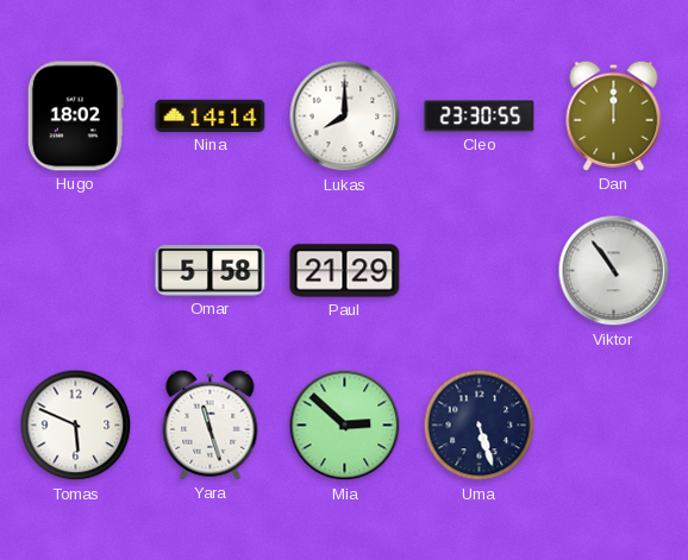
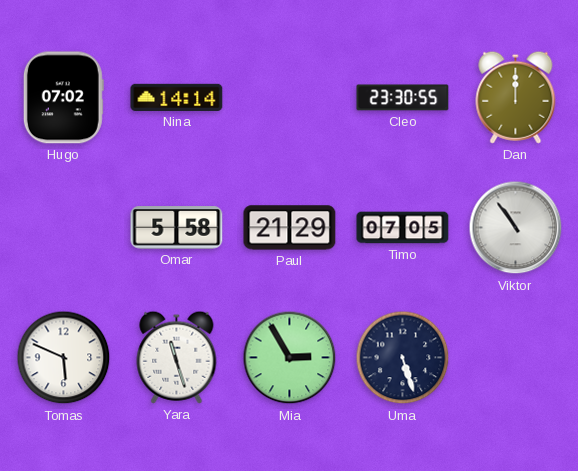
Hugo: 18:02 -> 07:02 (63, 98)
Lukas: 8:00 -> none (345, 117)
Timo: none -> 07:05 (403, 228)
Mia: 2:52 -> 2:55 (290, 358)
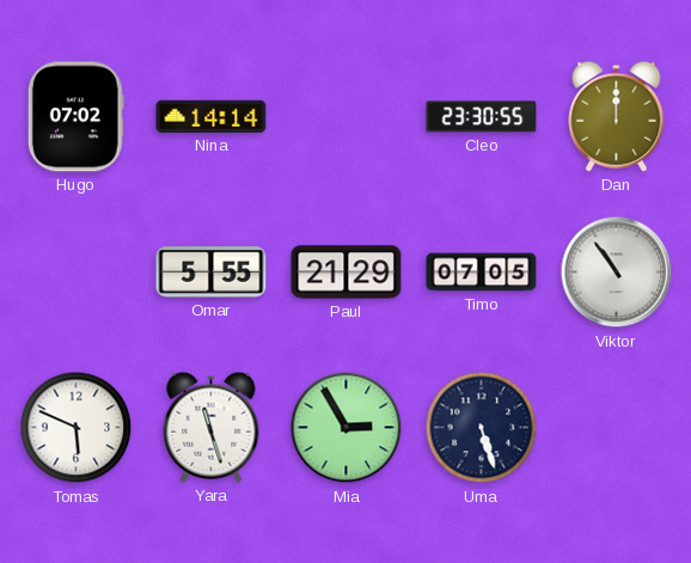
Omar: 5:58 -> 5:55 (212, 273)
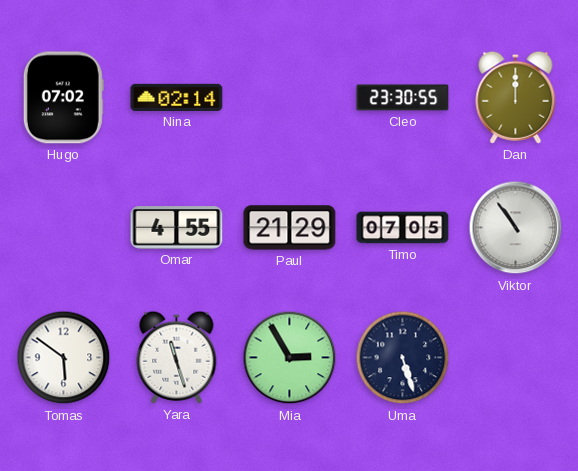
Nina: 14:14 -> 02:14 (177, 97)
Omar: 5:55 -> 4:55 (177, 228)
Tomas: 5:49 -> 5:51 (64, 358)
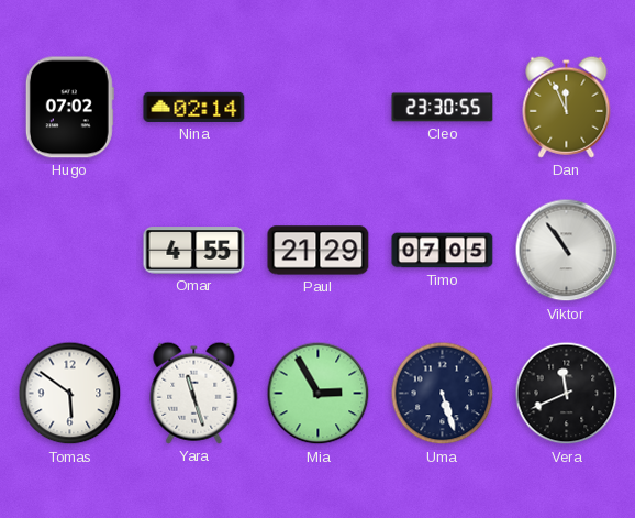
Dan: 12:00 -> 11:56 (567, 107)
Vera: none -> 11:41 (567, 394)
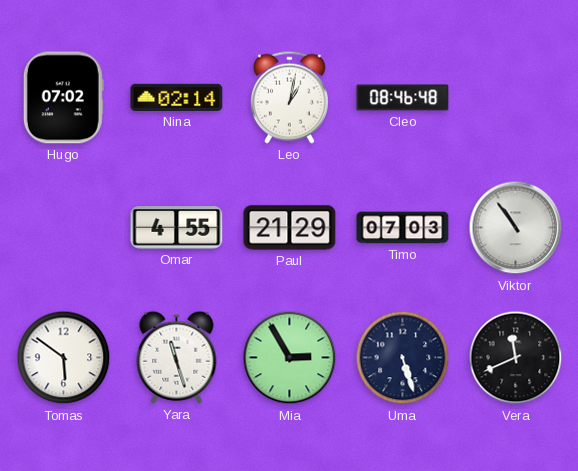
Leo: none -> 1:02 (289, 97)
Cleo: 23:30 -> 08:46 (403, 98)
Dan: 11:56 -> none (567, 107)
Timo: 07:05 -> 07:03 (403, 228)
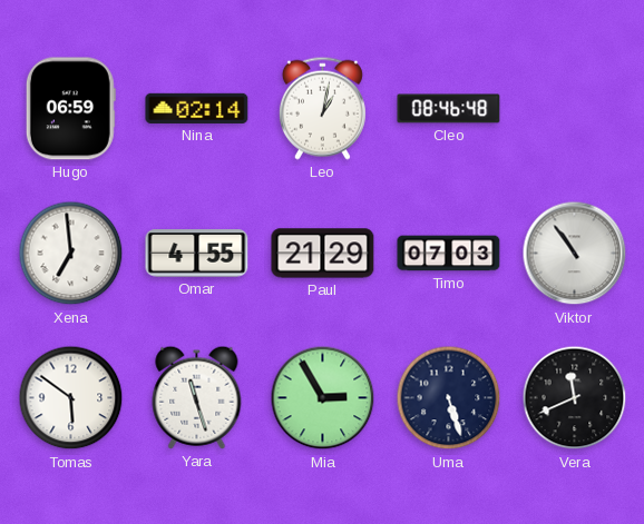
Hugo: 07:02 -> 06:59 (70, 109)
Xena: none -> 6:59 (71, 254)
